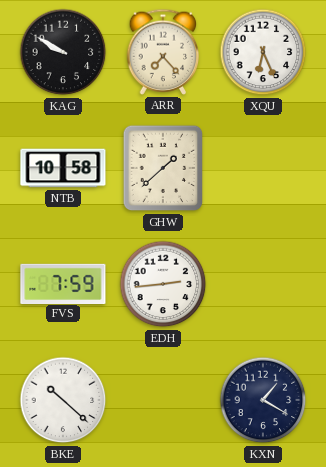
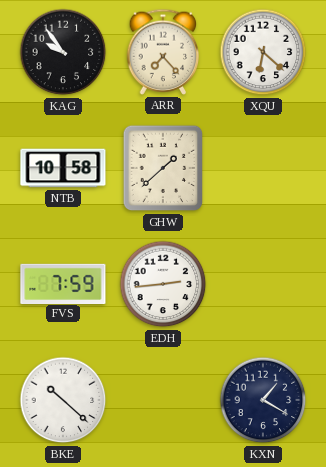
KAG: 9:50 -> 9:54 (63, 52)
XQU: 6:26 -> 6:22 (263, 52)
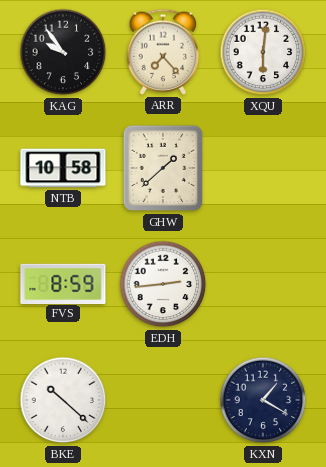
XQU: 6:22 -> 6:01 (263, 52)
FVS: 7:59 -> 8:59 (63, 283)
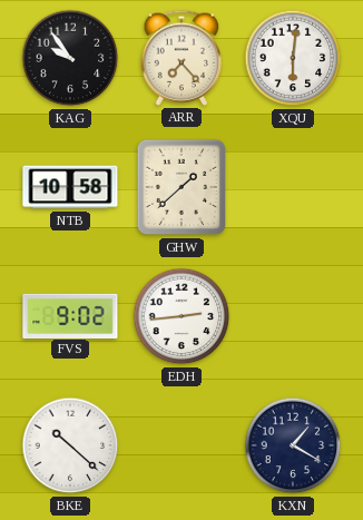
FVS: 8:59 -> 9:02 (70, 315)
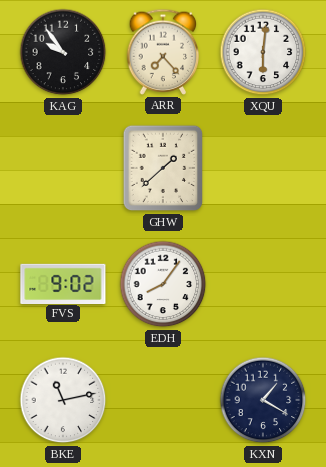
NTB: 10:58 -> none (70, 187)
EDH: 2:44 -> 8:06 (163, 284)
BKE: 10:22 -> 11:13 (63, 400)
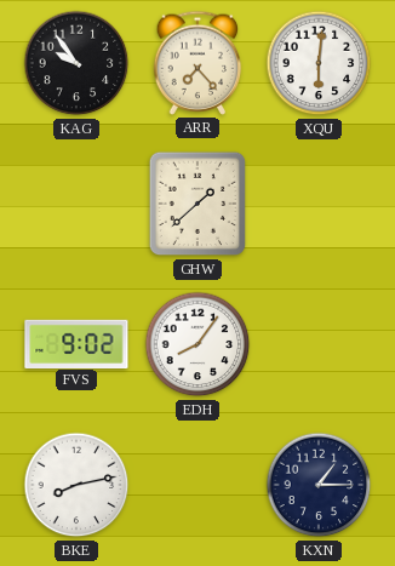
BKE: 11:13 -> 8:13 (76, 485)
KXN: 1:20 -> 1:15 (319, 485)
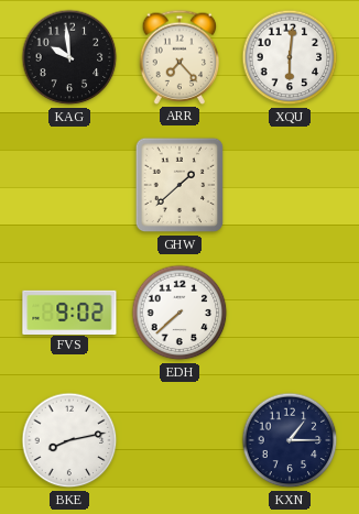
KAG: 9:54 -> 9:59 (69, 57)
EDH: 8:06 -> 7:38 (179, 313)
